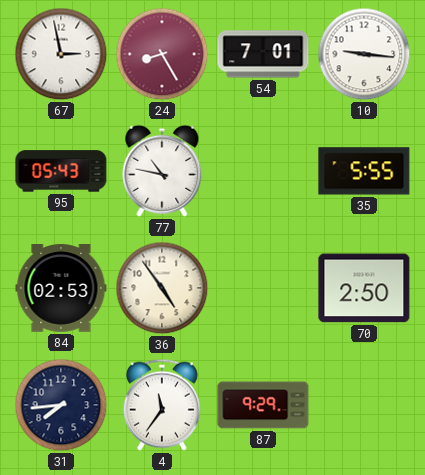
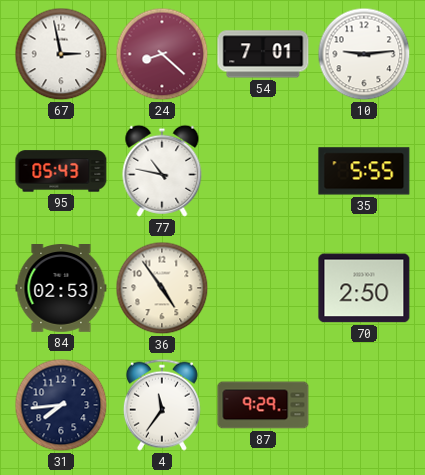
24: 8:25 -> 8:22 (162, 54)
10: 9:16 -> 9:14 (364, 54)
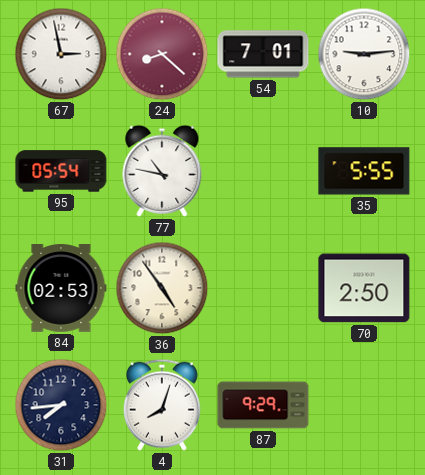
95: 05:43 -> 05:54 (61, 171)
4: 11:36 -> 8:03 (162, 405)
